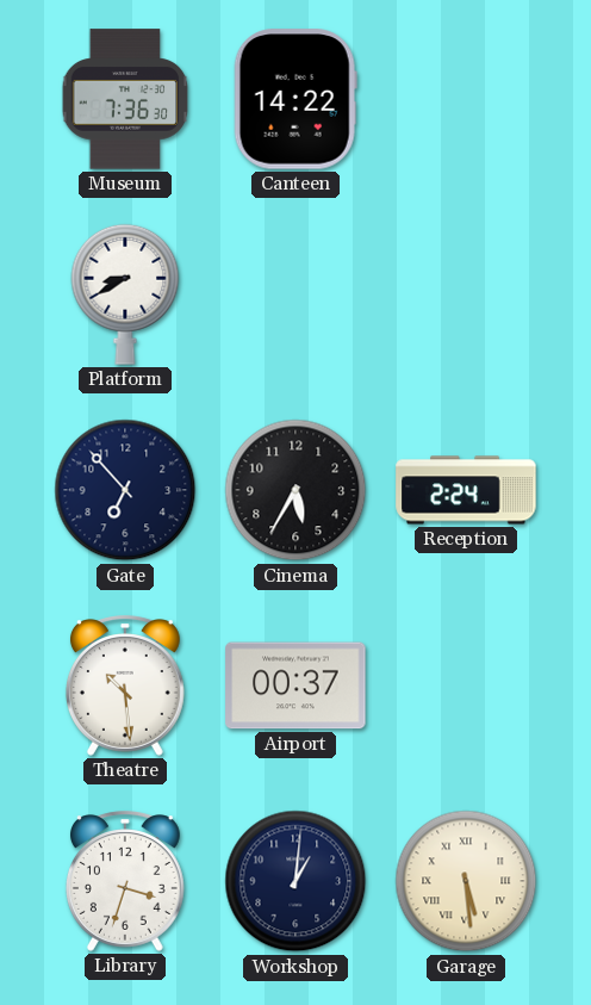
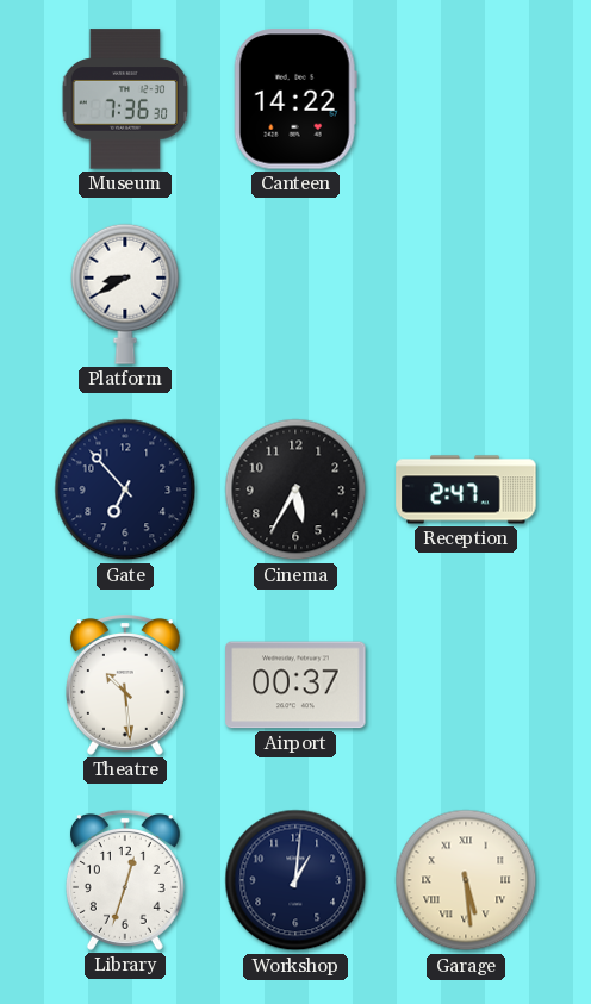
Reception: 2:24 -> 2:47 (466, 489)
Library: 3:33 -> 12:33 (125, 880)
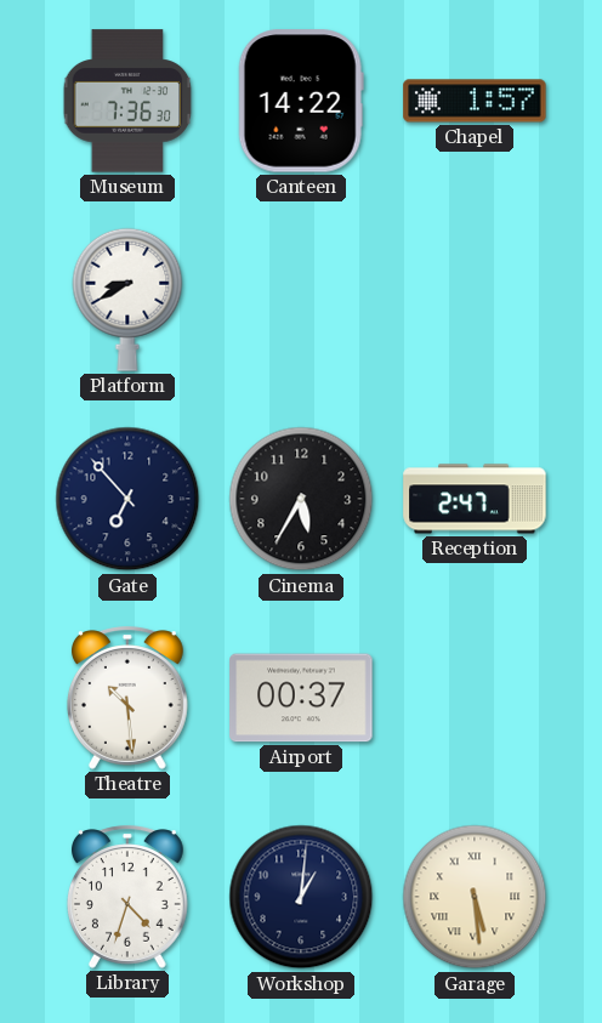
Chapel: none -> 1:57 (475, 101)
Library: 12:33 -> 4:33 (127, 897)
